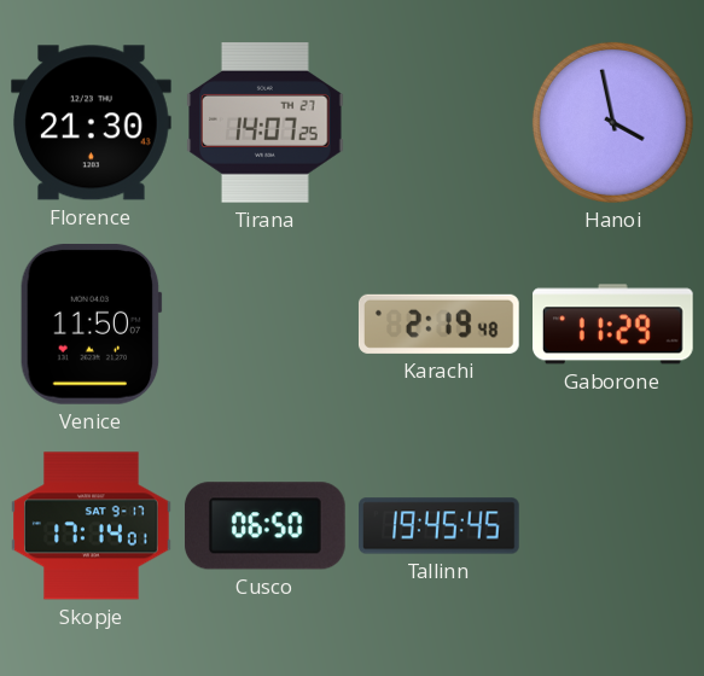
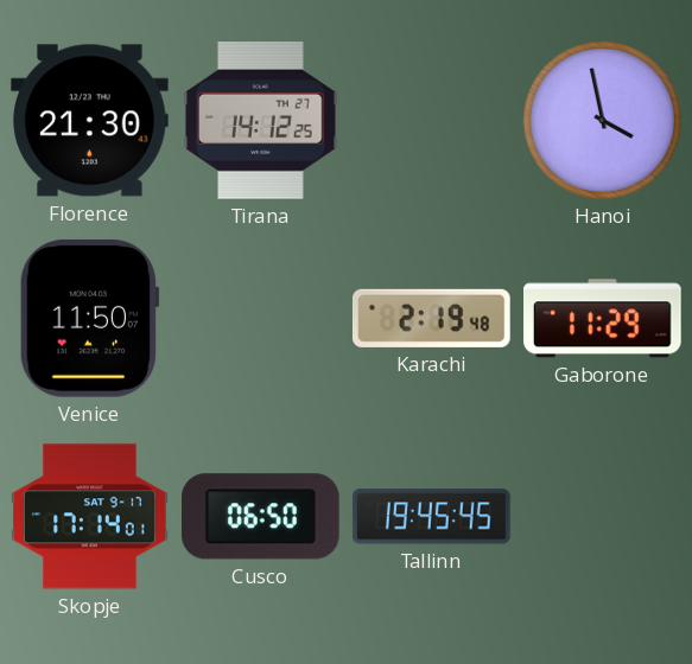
Tirana: 14:07 -> 14:12 (261, 121)
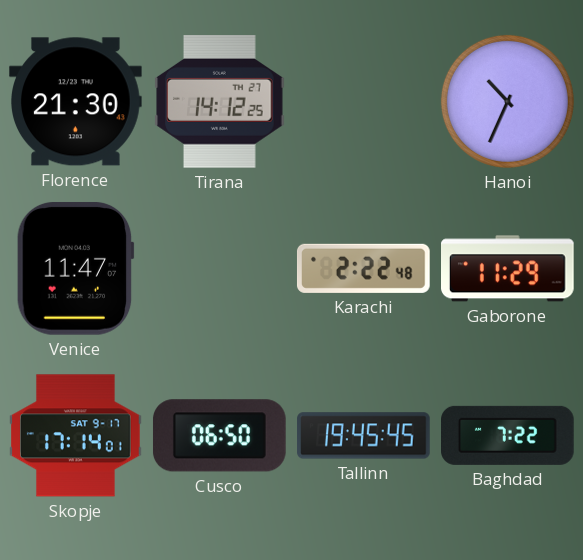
Hanoi: 3:58 -> 10:34 (507, 101)
Venice: 11:50 -> 11:47 (75, 268)
Karachi: 2:19 -> 2:22 (364, 268)
Baghdad: none -> 7:22 (508, 435)
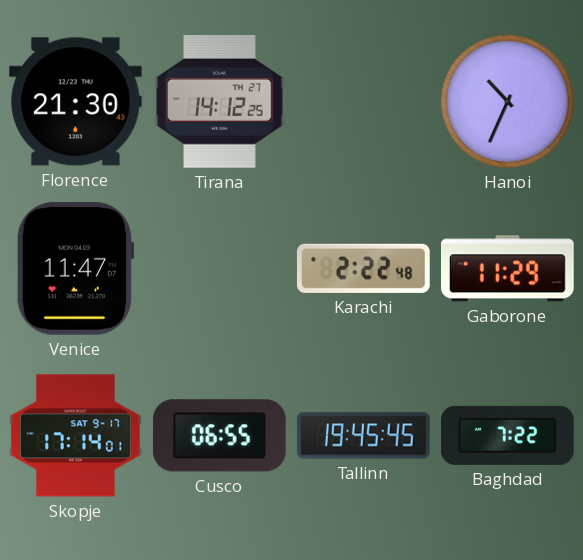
Cusco: 06:50 -> 06:55 (219, 436)
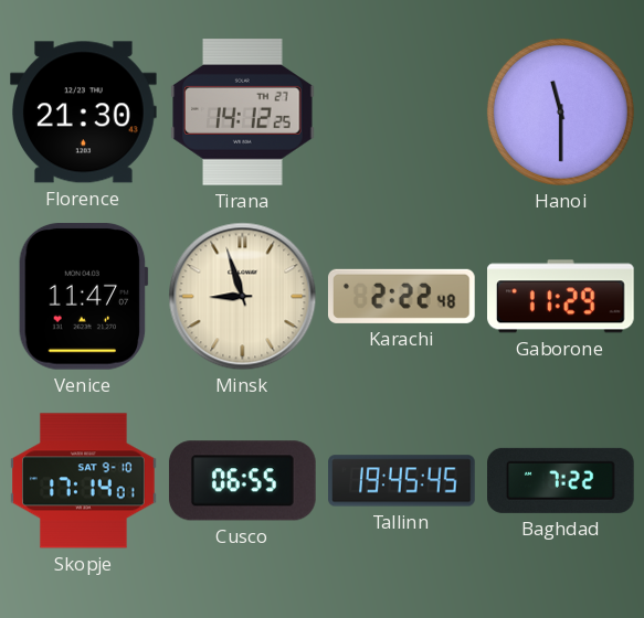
Hanoi: 10:34 -> 11:30 (560, 111)
Minsk: none -> 8:57 (243, 297)
Skopje date: SAT 9-17 -> SAT 9-10 (84, 481)
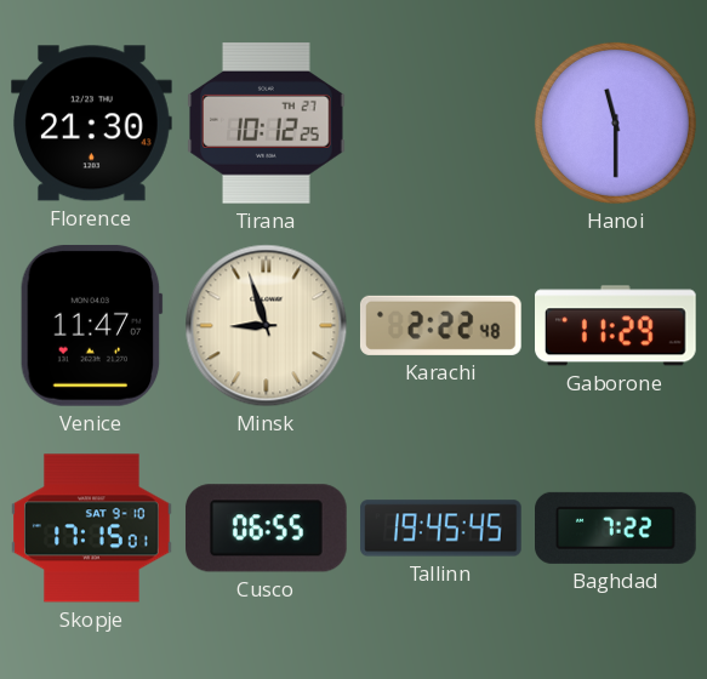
Tirana: 14:12 -> 10:12 (267, 124)
Skopje: 17:14 -> 17:15 (92, 529)
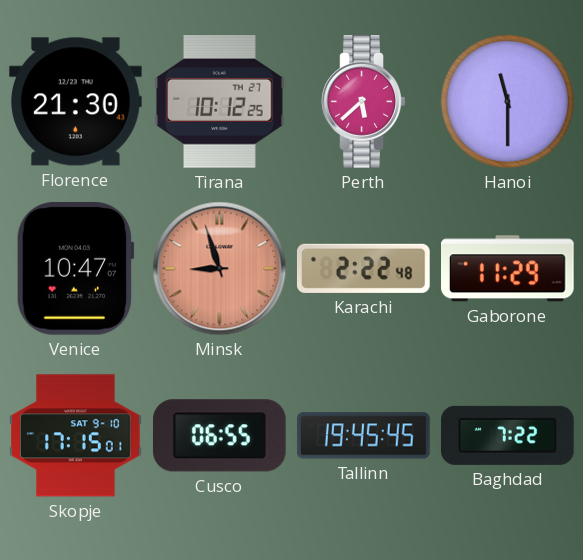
Perth: none -> 5:38 (364, 102)
Venice: 11:47 -> 10:47 (75, 268)
Minsk dial: cream -> salmon (220, 269)
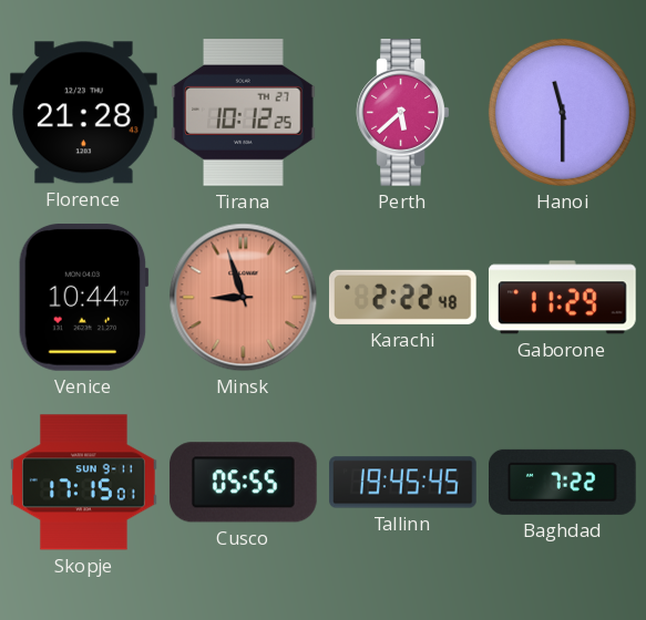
Florence: 21:30 -> 21:28 (84, 113)
Venice: 10:47 -> 10:44 (83, 297)
Skopje date: SAT 9-10 -> SUN 9-11 (84, 483)
Cusco: 06:55 -> 05:55 (243, 483)
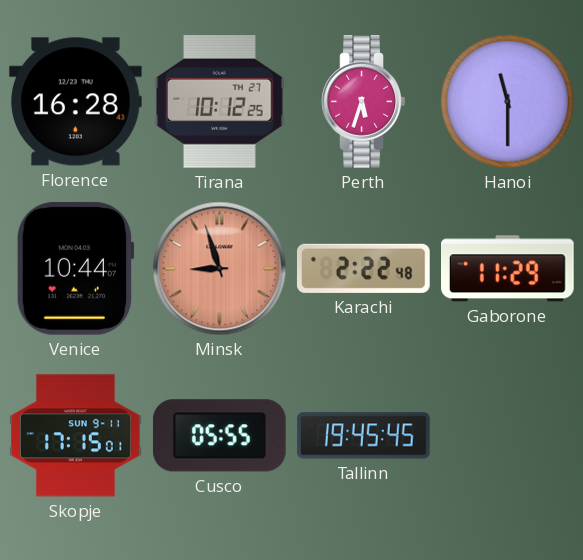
Florence: 21:28 -> 16:28 (76, 102)
Perth: 5:38 -> 5:33 (364, 102)
Baghdad: 7:22 -> none (563, 482)
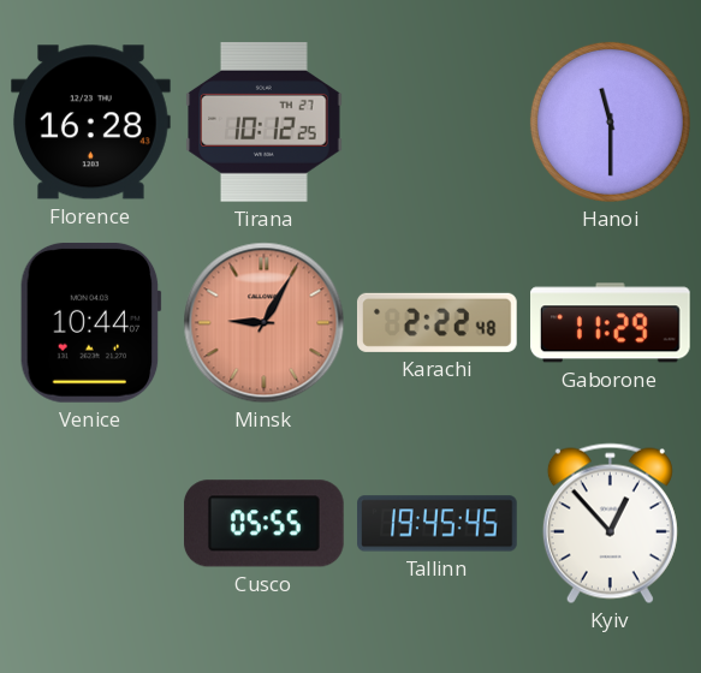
Perth: 5:33 -> none (364, 102)
Minsk: 8:57 -> 9:05 (265, 323)
Skopje: 17:15 -> none (76, 436)
Kyiv: none -> 12:53 (610, 524)
